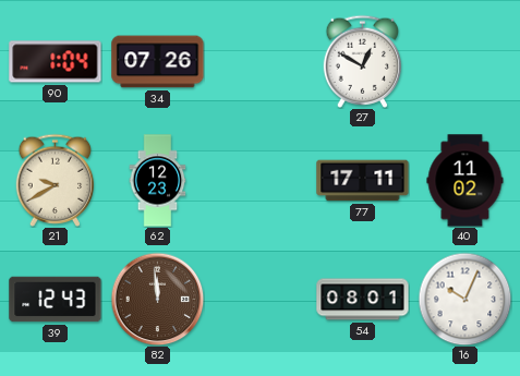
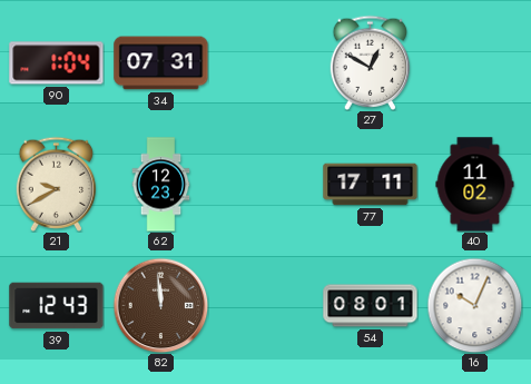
34: 07:26 -> 07:31 (161, 63)
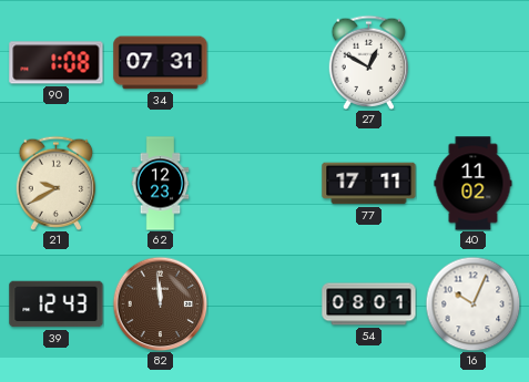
90: 1:04 -> 1:08 (57, 63)
